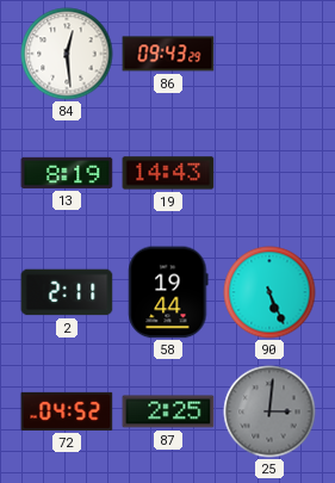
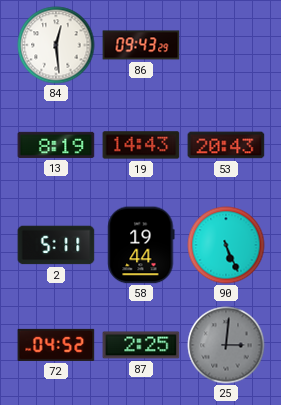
53: none -> 20:43 (226, 145)
2: 2:11 -> 5:11 (56, 245)
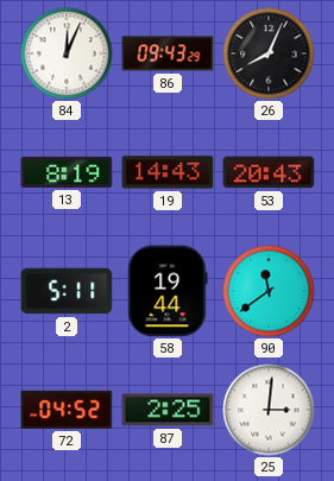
84: 12:29 -> 12:04 (67, 53)
26: none -> 8:04 (269, 53)
90: 5:26 -> 11:39 (269, 291)
25 dial: grey -> white (269, 410)
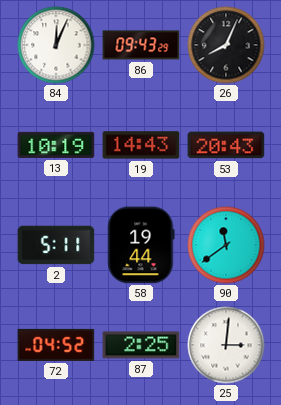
13: 8:19 -> 10:19 (56, 145)
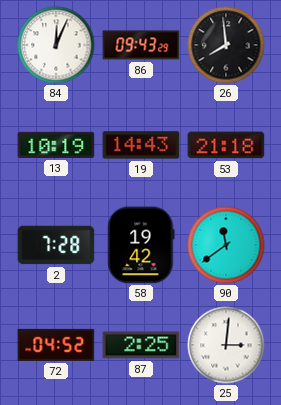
26: 8:04 -> 7:59 (226, 45)
53: 20:43 -> 21:18 (226, 145)
2: 5:11 -> 7:28 (56, 245)
58: 19:44 -> 19:42 (141, 245)
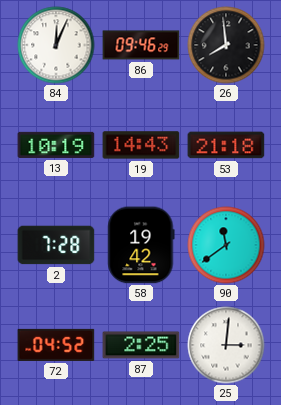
86: 09:43 -> 09:46 (141, 45)
